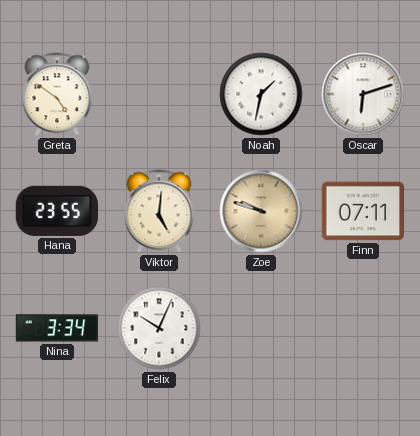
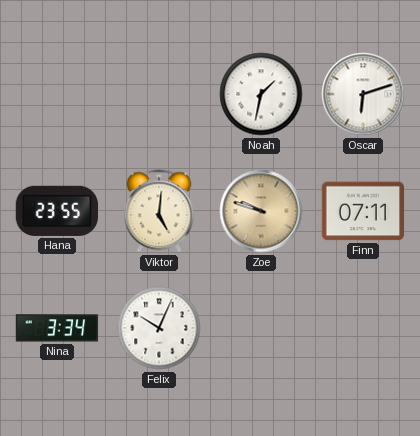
Greta: 4:51 -> none (57, 94)
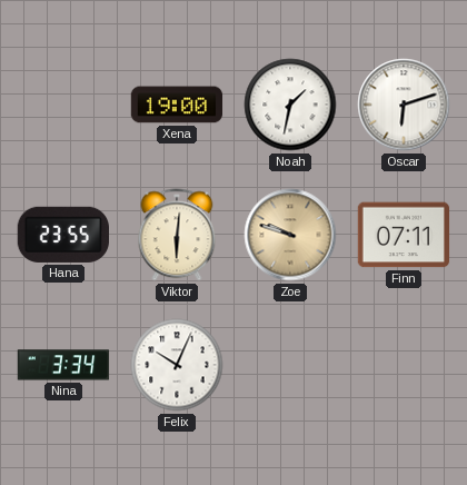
Xena: none -> 19:00 (177, 105)
Viktor: 5:01 -> 6:01 (177, 235)
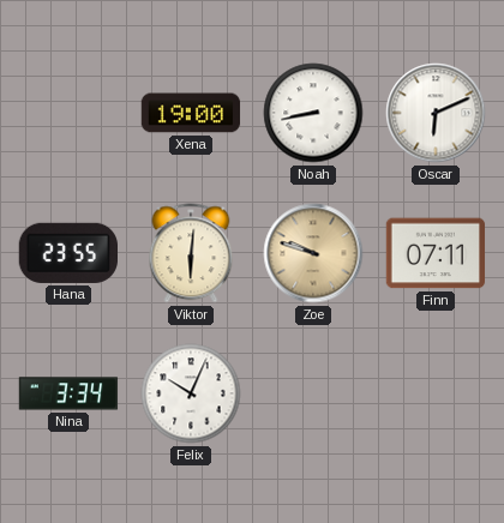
Noah: 1:32 -> 8:43 (313, 113)
Oscar: 6:12 -> 6:11 (436, 113)
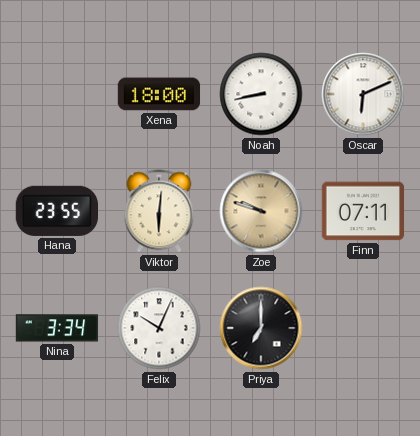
Xena: 19:00 -> 18:00 (159, 94)
Priya: none -> 7:00 (261, 328)
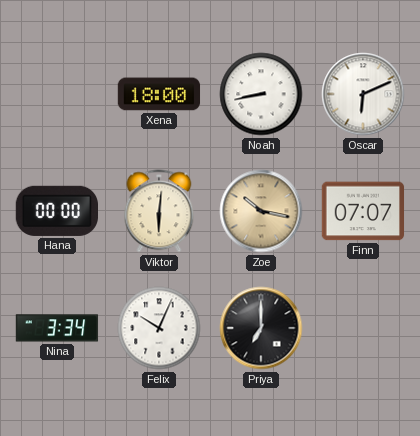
Hana: 23:55 -> 00:00 (56, 211)
Zoe: 9:48 -> 10:17 (261, 211)
Finn: 07:11 -> 07:07 (363, 211)
